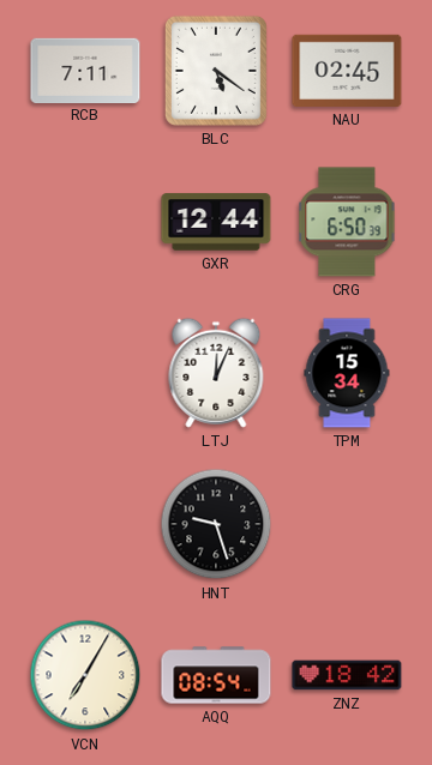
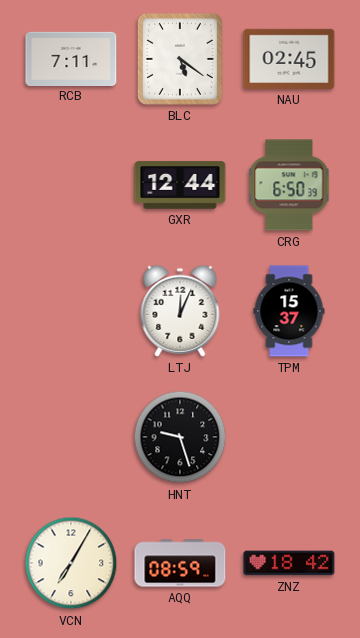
TPM: 15:34 -> 15:37 (289, 311)
AQQ: 08:54 -> 08:59 (180, 563)
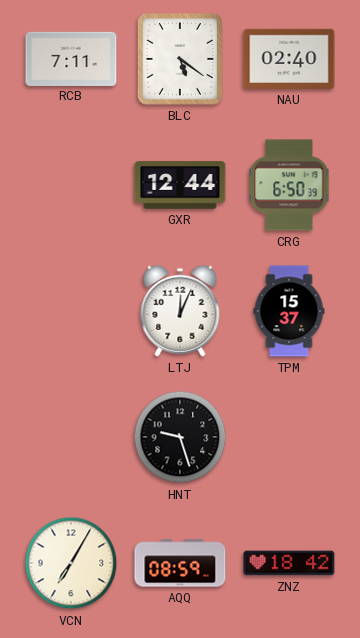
NAU: 02:45 -> 02:40 (289, 59)
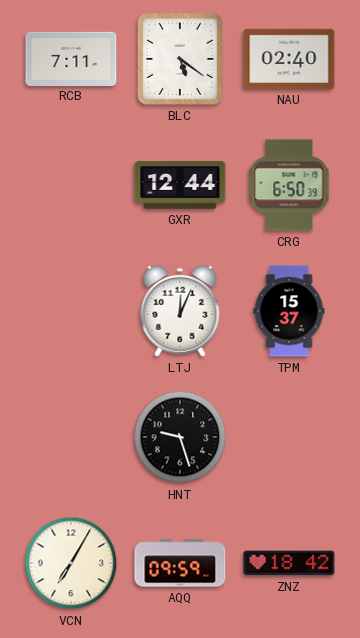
AQQ: 08:59 -> 09:59 (180, 563)
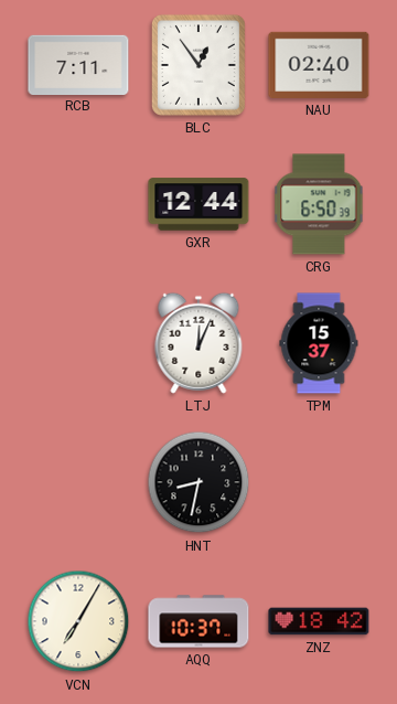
BLC: 5:21 -> 12:54 (198, 65)
HNT: 9:27 -> 8:32 (198, 482)
AQQ: 09:59 -> 10:37 (198, 621)
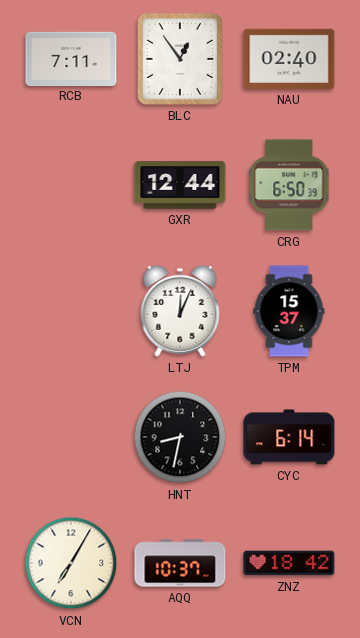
CYC: none -> 6:14 (289, 437)
